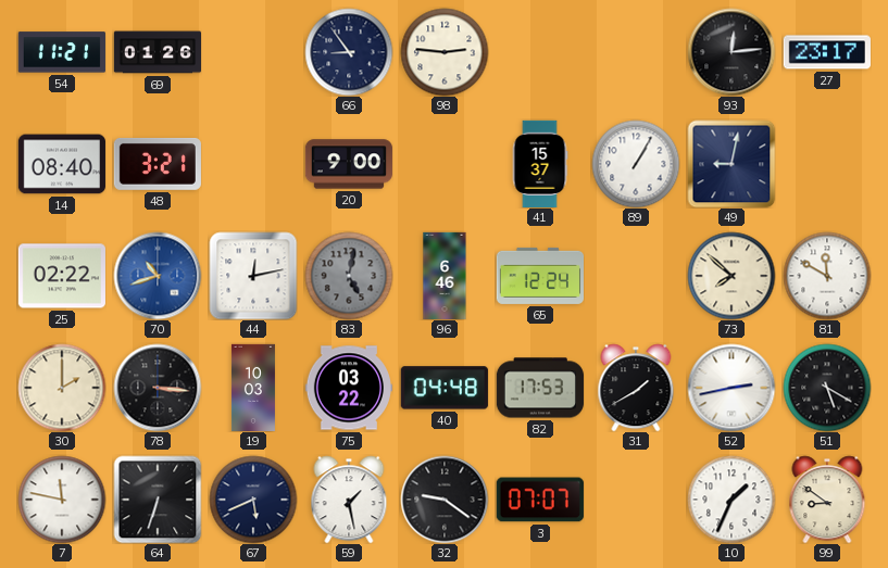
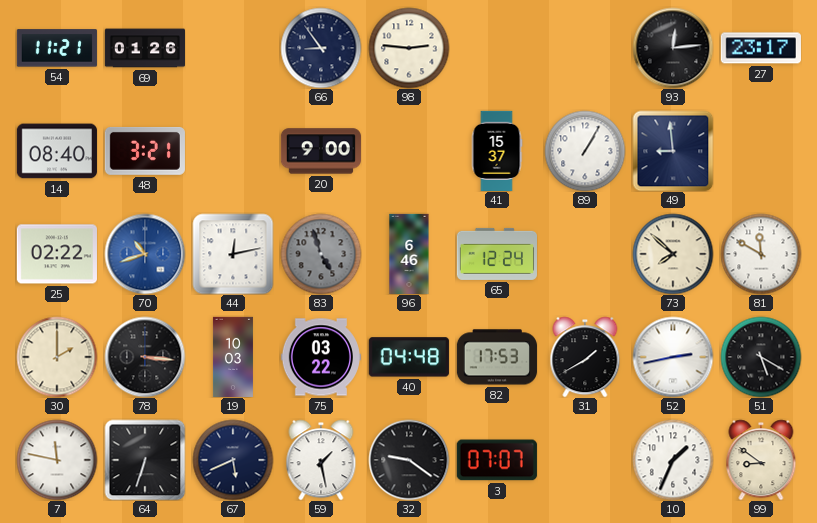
49: 9:02 -> 8:59 (673, 151)
83: 5:02 -> 4:57 (321, 254)
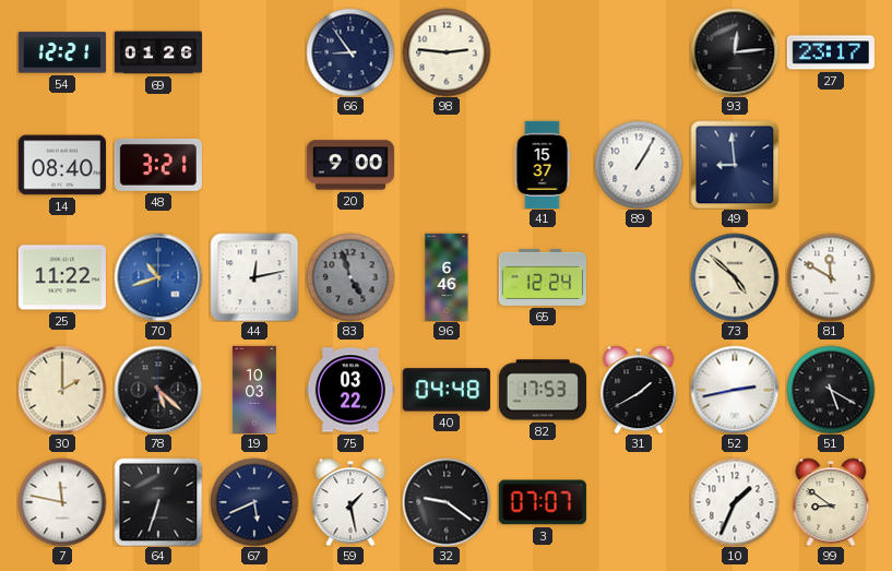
54: 11:21 -> 12:21 (62, 52)
25: 02:22 -> 11:22 (62, 277)
73: 7:52 -> 4:52 (735, 277)
78: 3:16 -> 5:22 (158, 390)
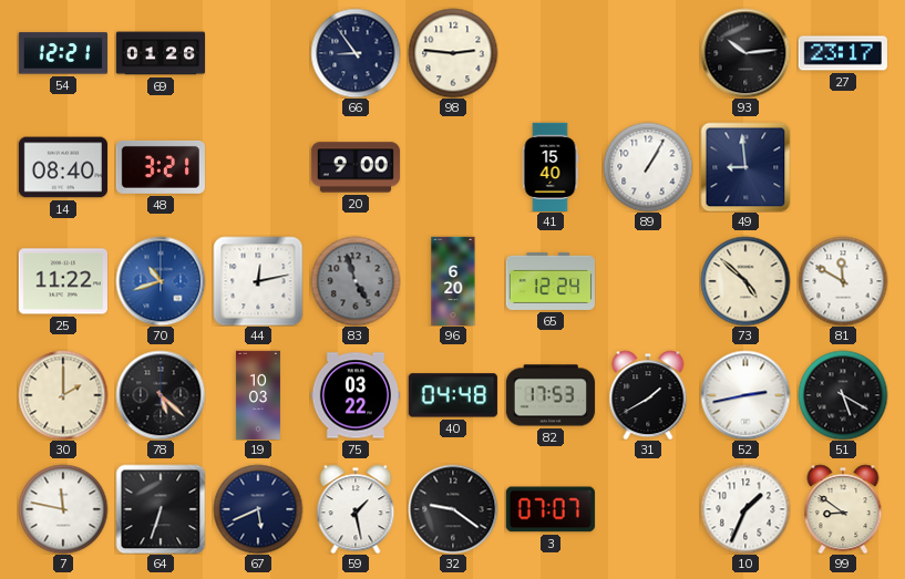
93: 12:14 -> 10:14 (745, 53)
41: 15:37 -> 15:40 (551, 166)
96: 6:46 -> 6:20 (453, 280)
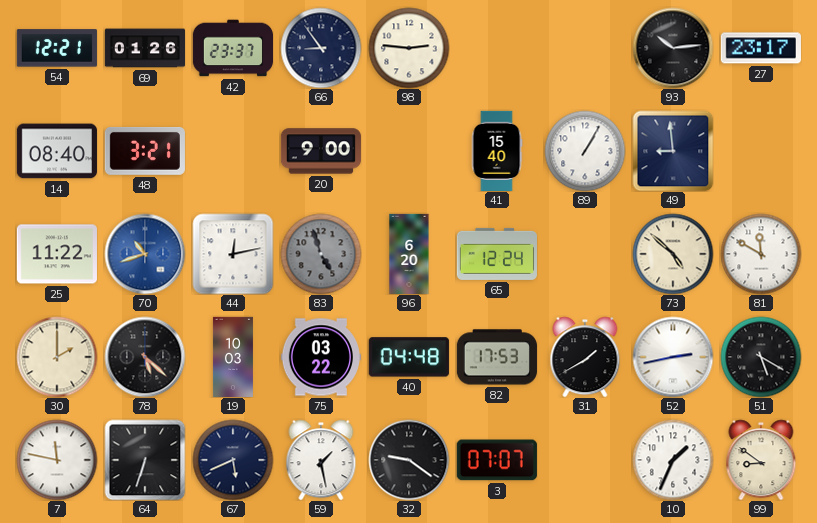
42: none -> 23:37 (232, 48)
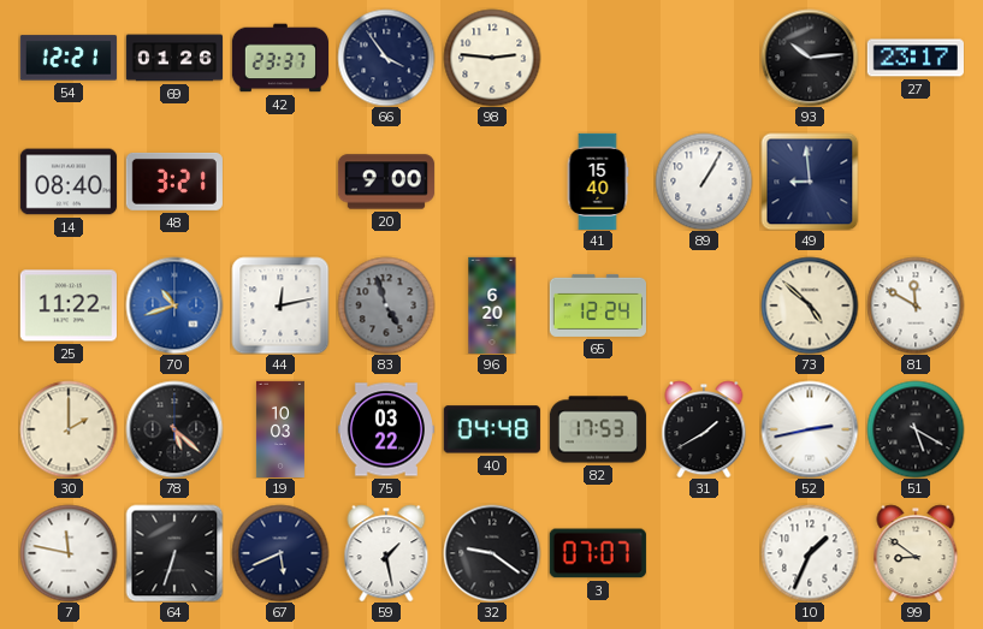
66: 8:54 -> 3:54 (386, 58)
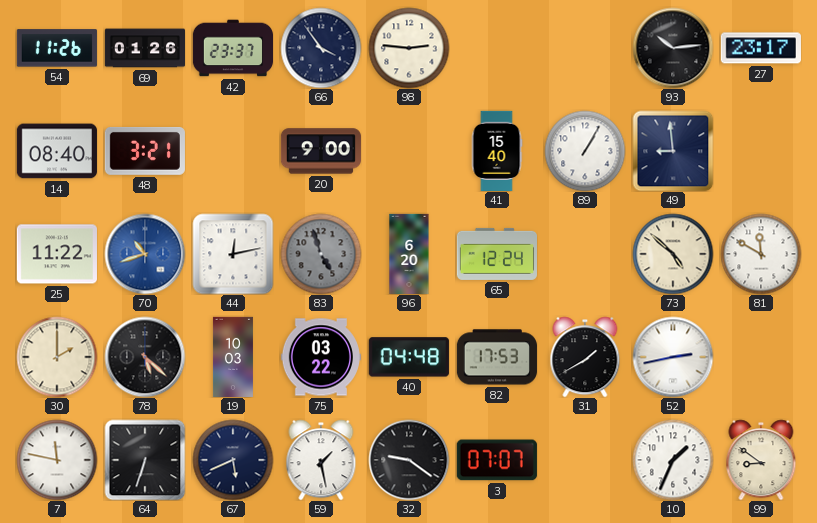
54: 12:21 -> 11:26 (57, 48)
51: 5:20 -> none (916, 429)
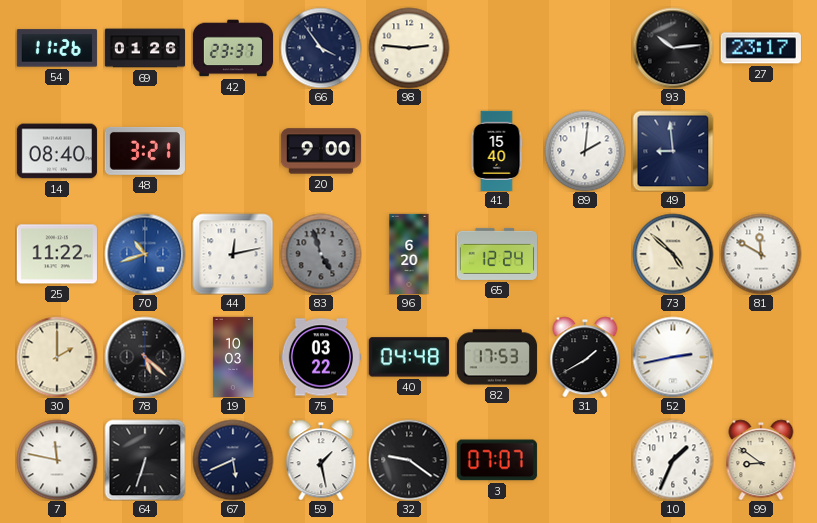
89: 1:05 -> 2:01 (585, 151)
